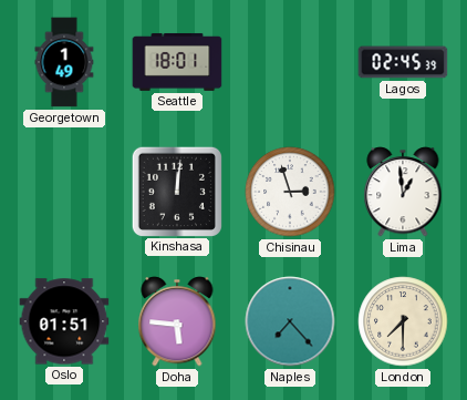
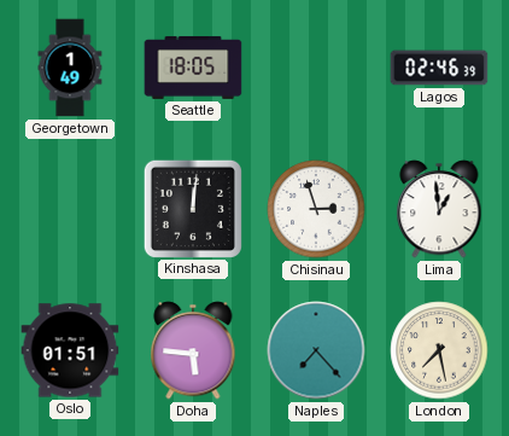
Seattle: 18:01 -> 18:05 (193, 68)
Lagos: 02:45 -> 02:46 (439, 68)
London: 7:30 -> 7:28 (439, 350)
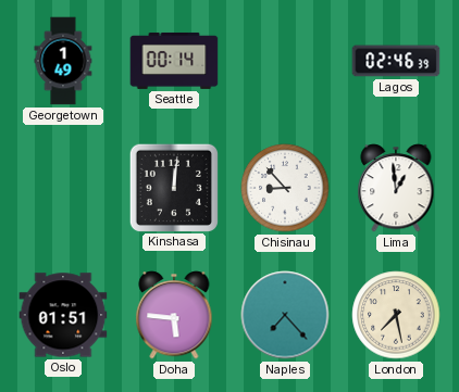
Seattle: 18:05 -> 00:14 (174, 61)
Chisinau: 2:57 -> 8:53 (285, 188)
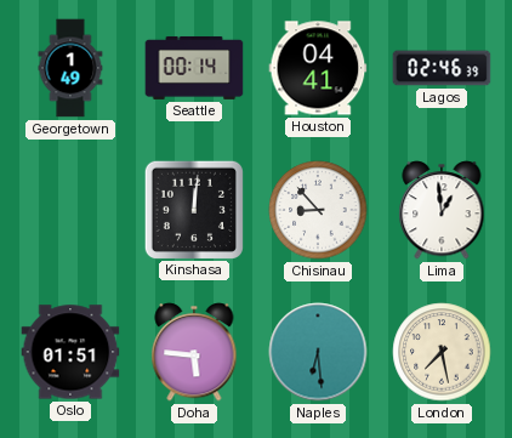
Houston: none -> 04:41 (318, 68)
Naples: 7:23 -> 6:29 (318, 352)
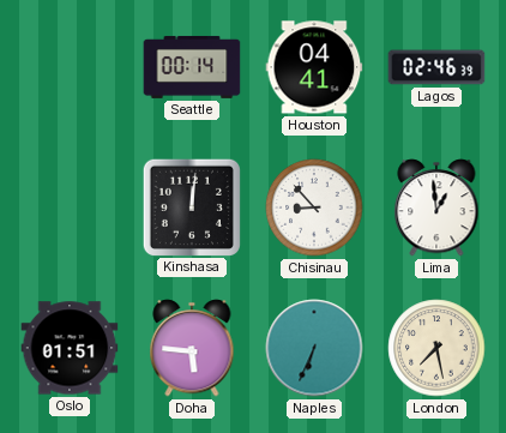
Georgetown: 1:49 -> none (70, 68)
Naples: 6:29 -> 6:34 (314, 348)
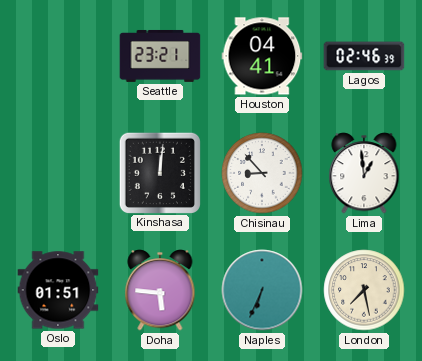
Seattle: 00:14 -> 23:21 (160, 56)
